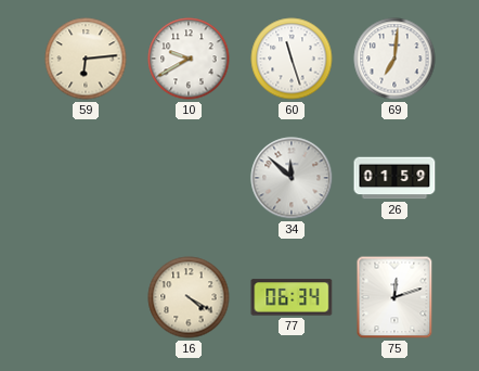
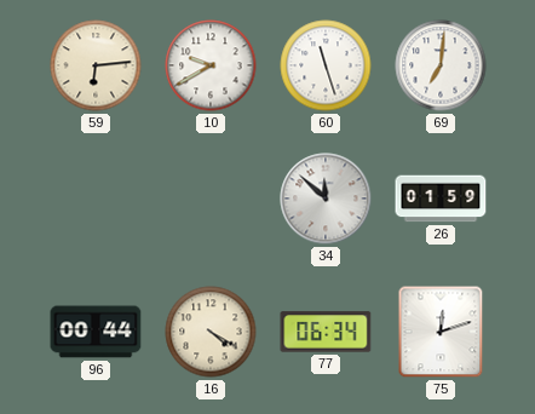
96: none -> 00:44 (96, 332)
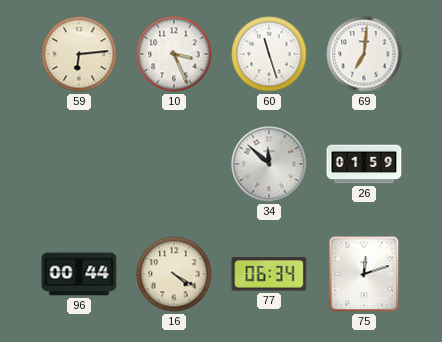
10: 9:40 -> 3:26 (174, 54)
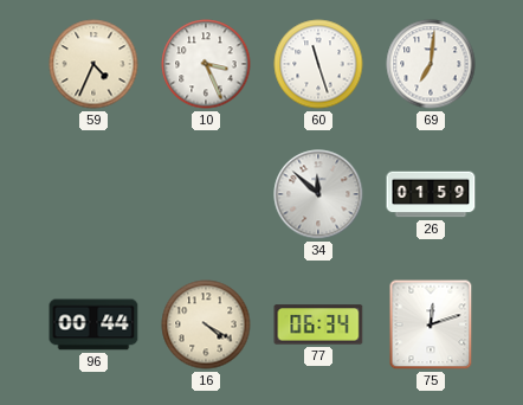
59: 6:14 -> 4:34 (93, 64)
